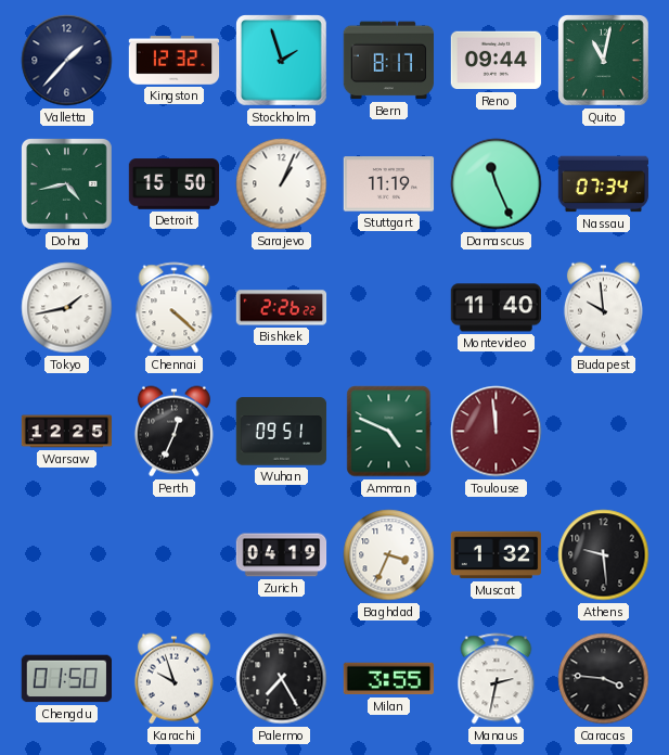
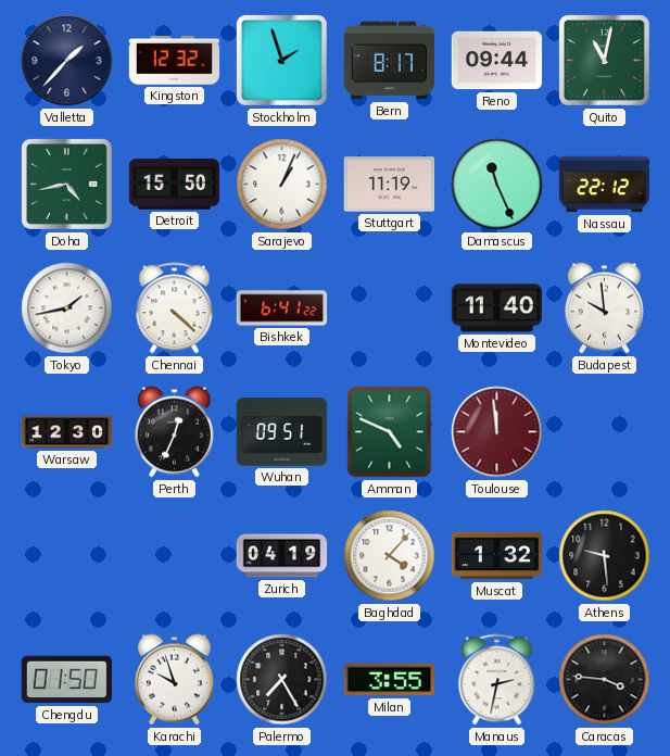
Nassau: 07:34 -> 22:12 (605, 185)
Bishkek: 2:26 -> 6:41 (282, 308)
Warsaw: 12:25 -> 12:30 (67, 432)
Baghdad: 3:34 -> 4:07 (390, 556)
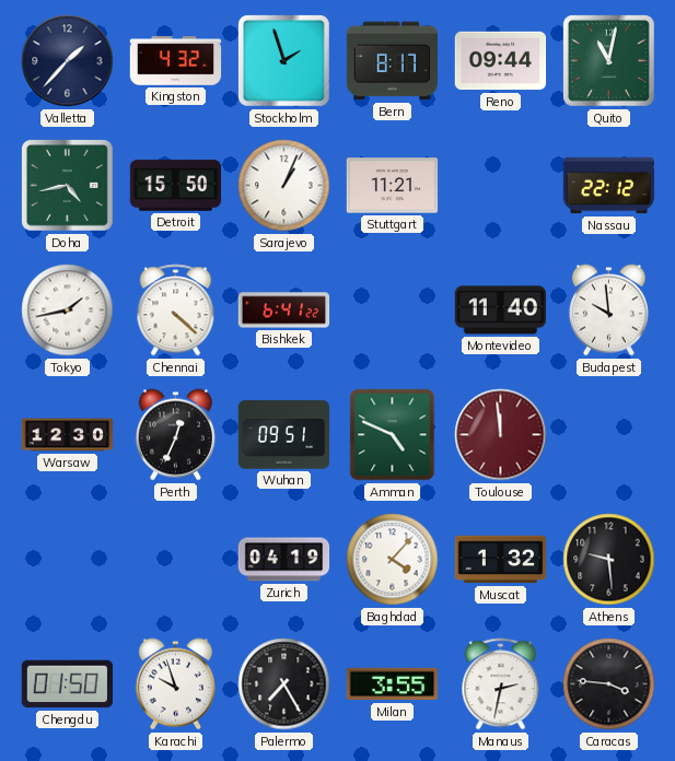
Kingston: 12:32 -> 4:32 (176, 61)
Stuttgart: 11:19 -> 11:21 (393, 186)
Damascus: 11:26 -> none (497, 185)
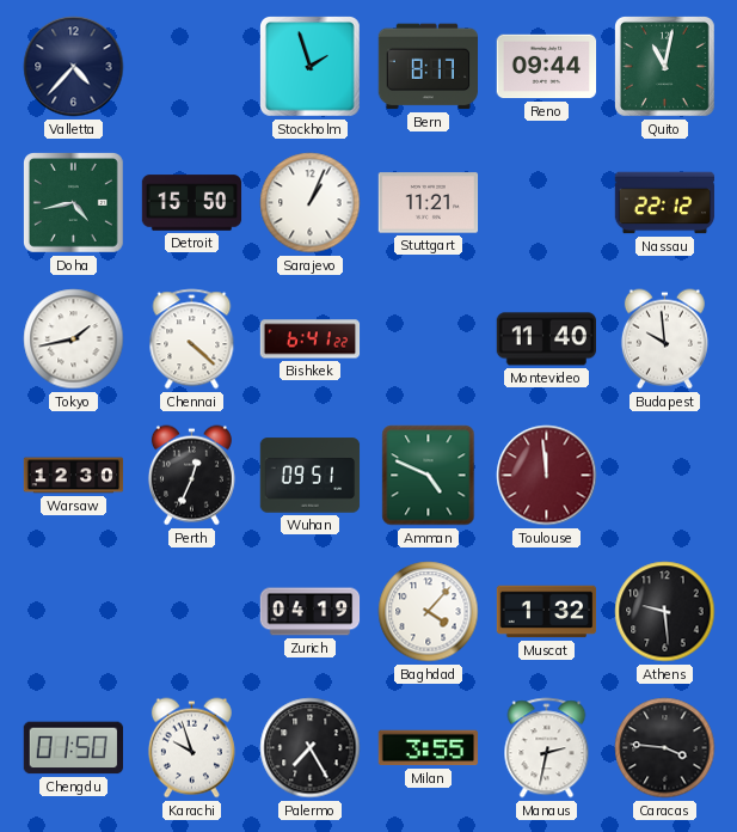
Valletta: 1:37 -> 4:37 (74, 67)
Kingston: 4:32 -> none (176, 61)
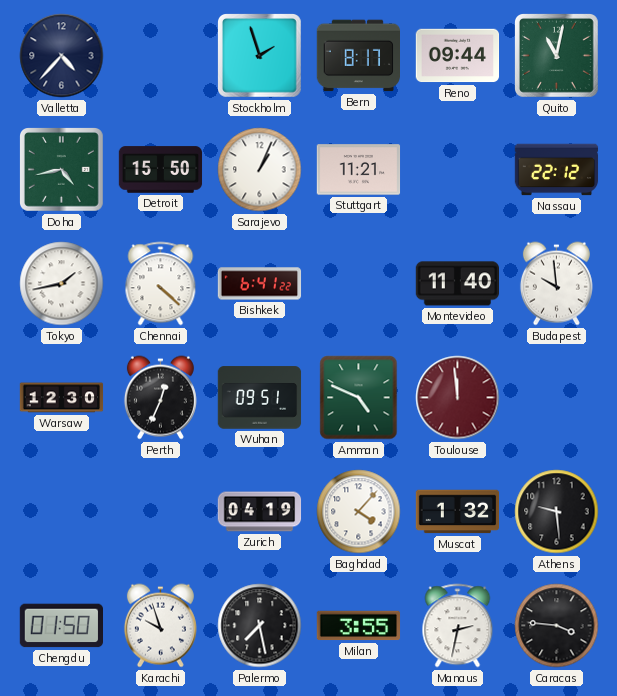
Palermo: 7:25 -> 7:28 (260, 626)
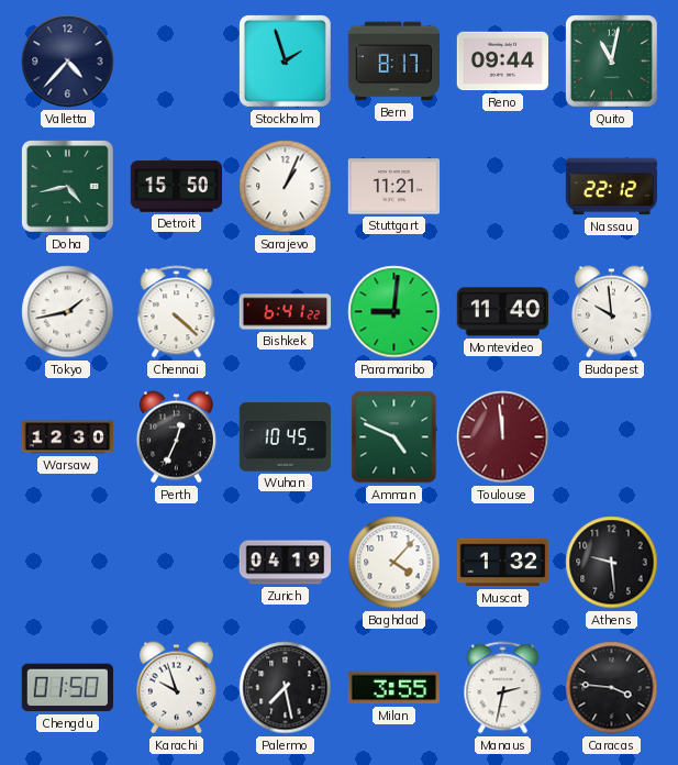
Paramaribo: none -> 9:01 (394, 312)
Wuhan: 09:51 -> 10:45 (286, 437)
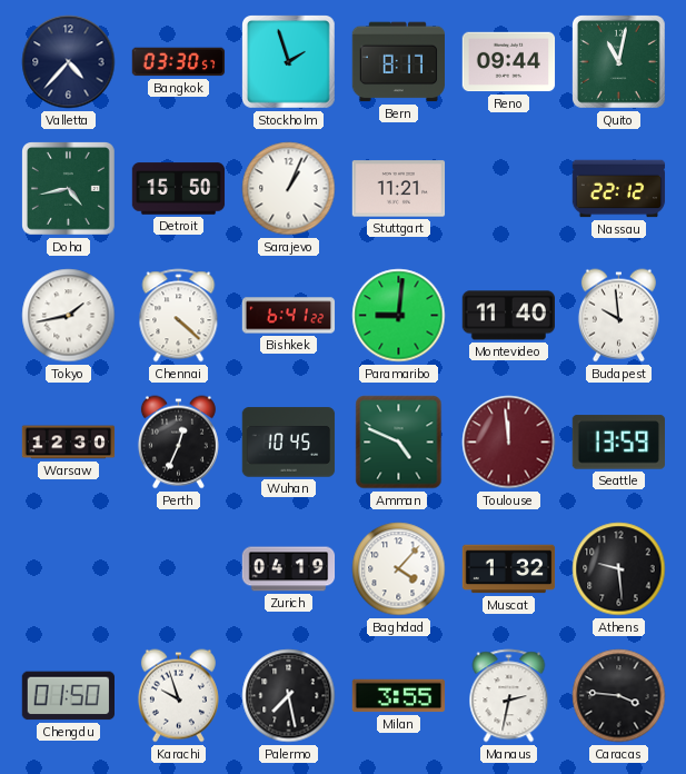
Bangkok: none -> 03:30 (179, 62)
Seattle: none -> 13:59 (618, 443)
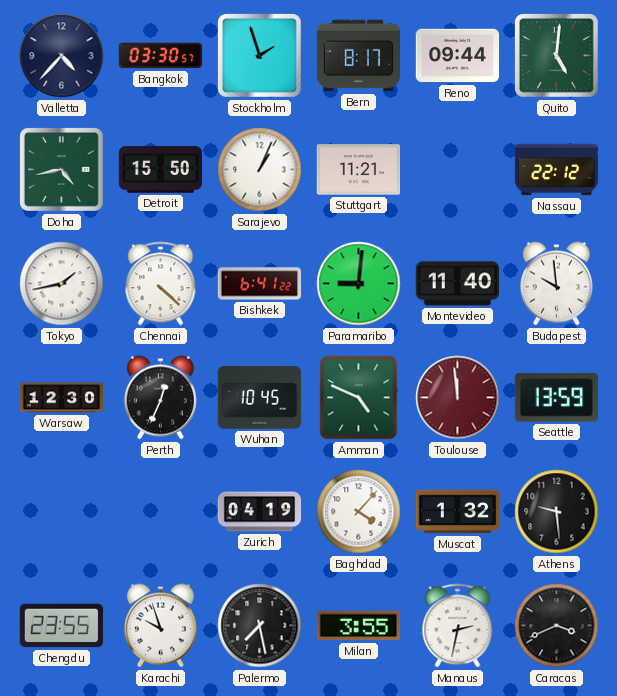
Quito: 11:02 -> 5:01 (557, 56)
Chengdu: 01:50 -> 23:55 (61, 626)
Caracas: 3:46 -> 3:41 (557, 626)
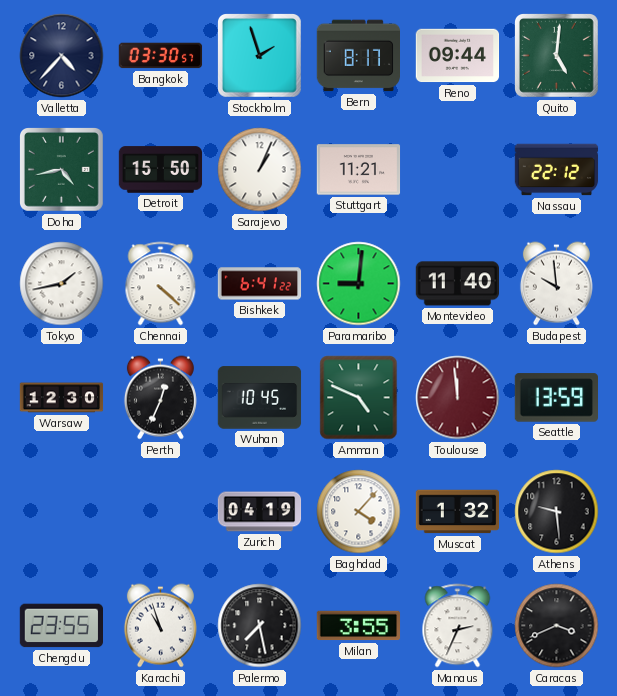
Karachi: 9:57 -> 10:57 (160, 626)
Manaus: 2:32 -> 2:34 (458, 626)
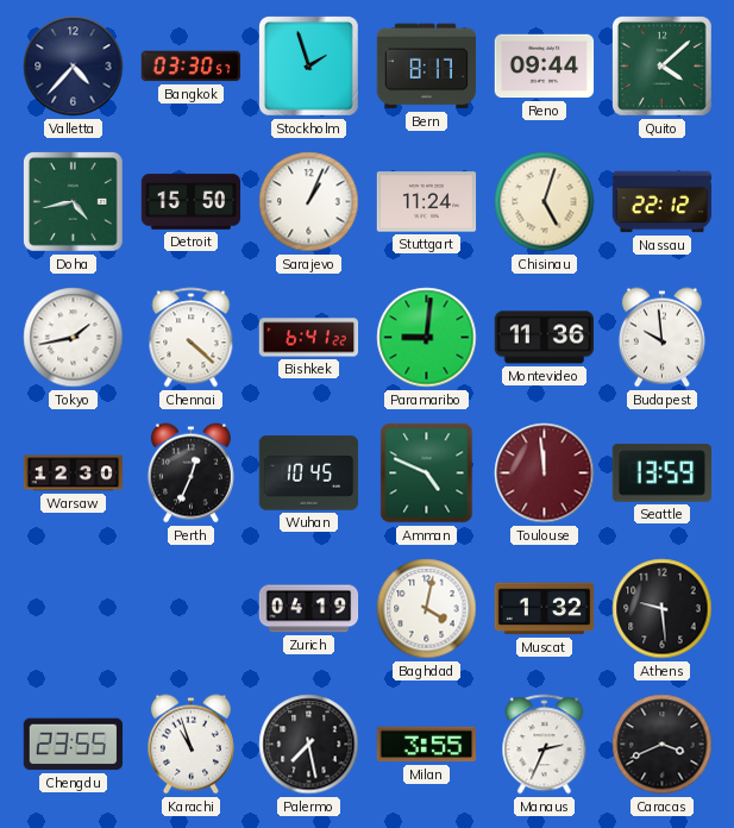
Quito: 5:01 -> 4:08 (663, 67)
Stuttgart: 11:21 -> 11:24 (427, 202)
Chisinau: none -> 5:03 (545, 202)
Montevideo: 11:40 -> 11:36 (544, 338)
Baghdad: 4:07 -> 4:02 (427, 609)
